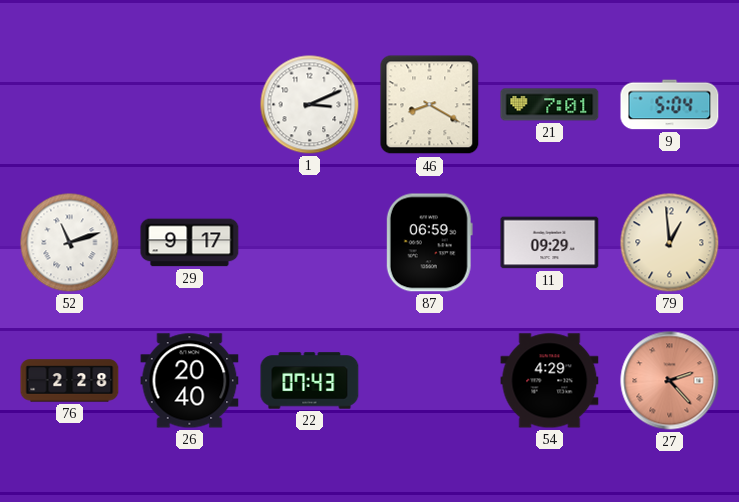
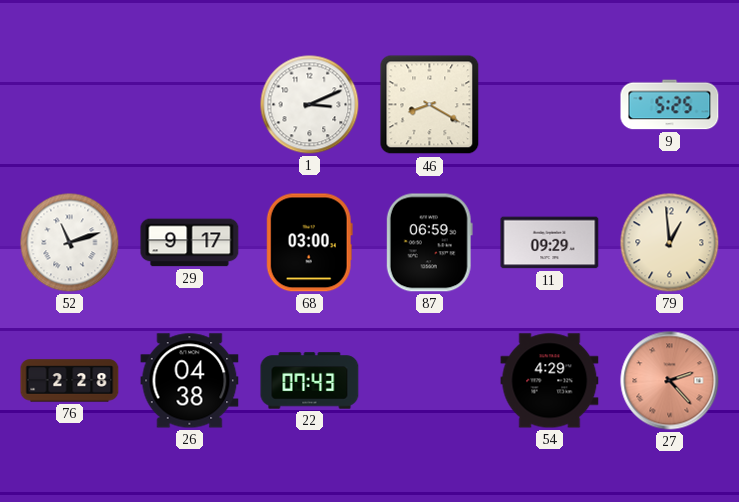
21: 7:01 -> none (550, 105)
9: 5:04 -> 5:25 (670, 105)
68: none -> 03:00 (309, 243)
26: 20:40 -> 04:38 (190, 381)
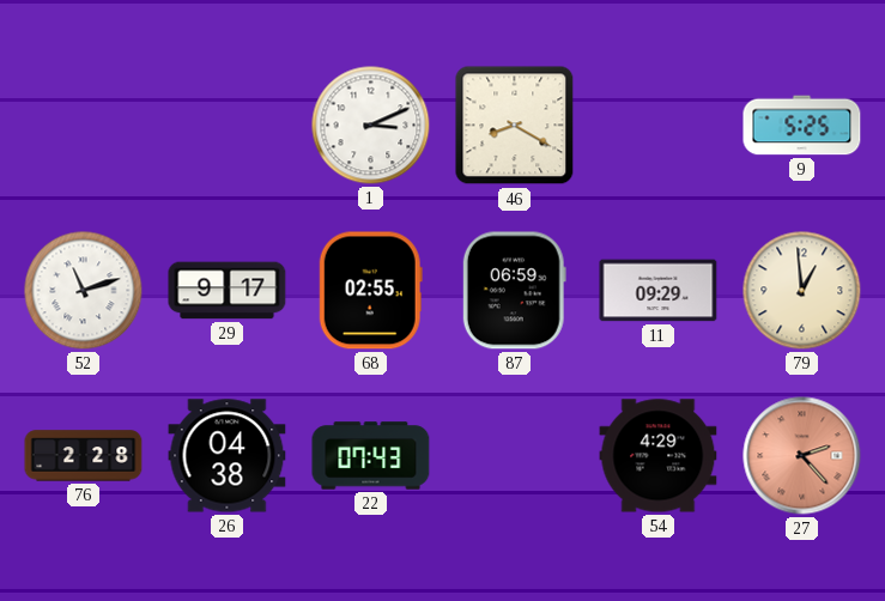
68: 03:00 -> 02:55 (370, 291)
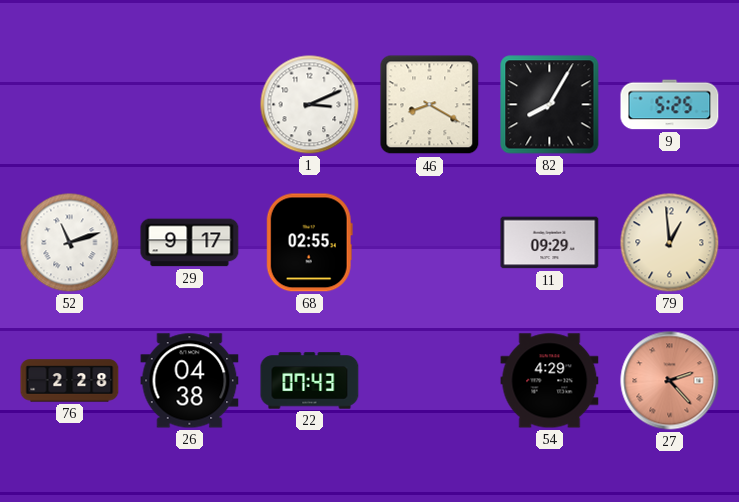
82: none -> 8:05 (550, 105)
87: 06:59 -> none (514, 291)
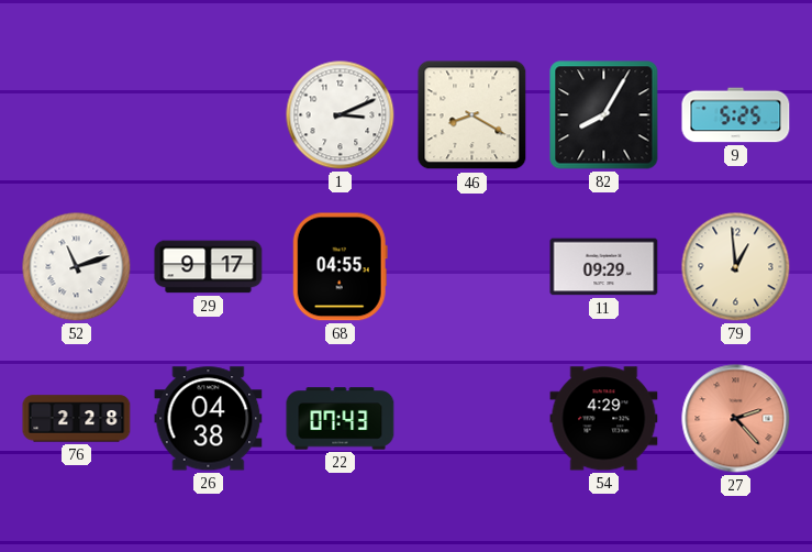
68: 02:55 -> 04:55 (340, 267)
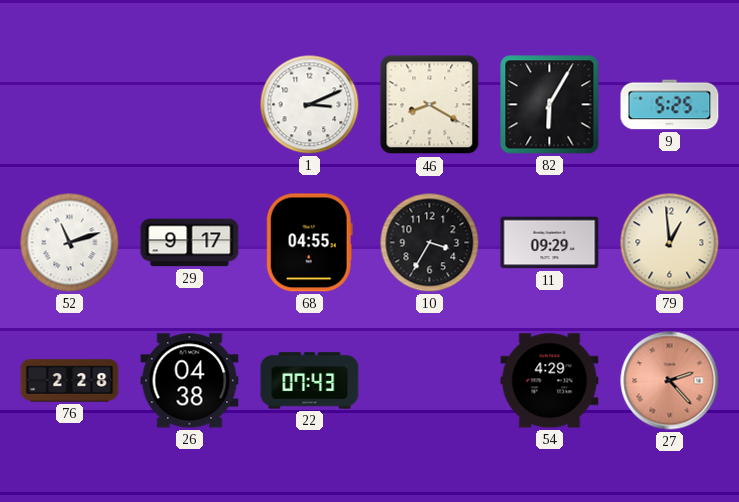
82: 8:05 -> 6:05 (550, 105)
10: none -> 3:35 (430, 243)
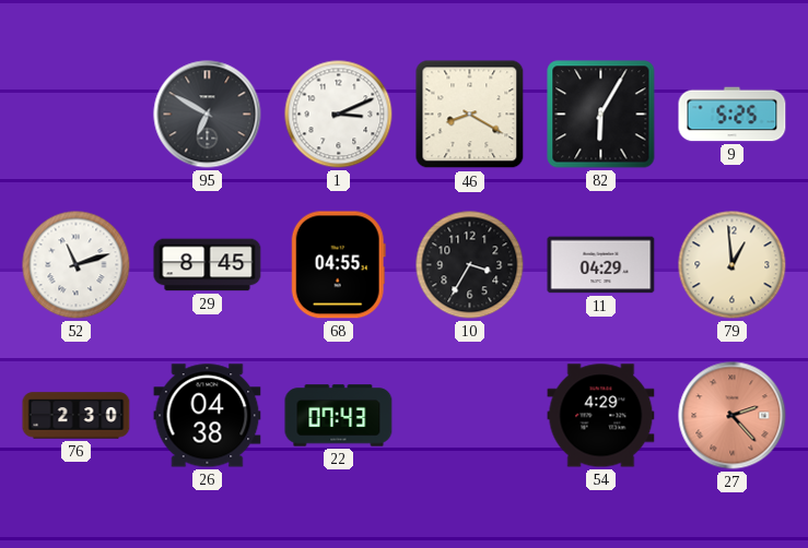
95: none -> 6:50 (208, 115)
29: 9:17 -> 8:45 (208, 265)
11: 09:29 -> 04:29 (601, 265)
76: 2:28 -> 2:30 (77, 416)
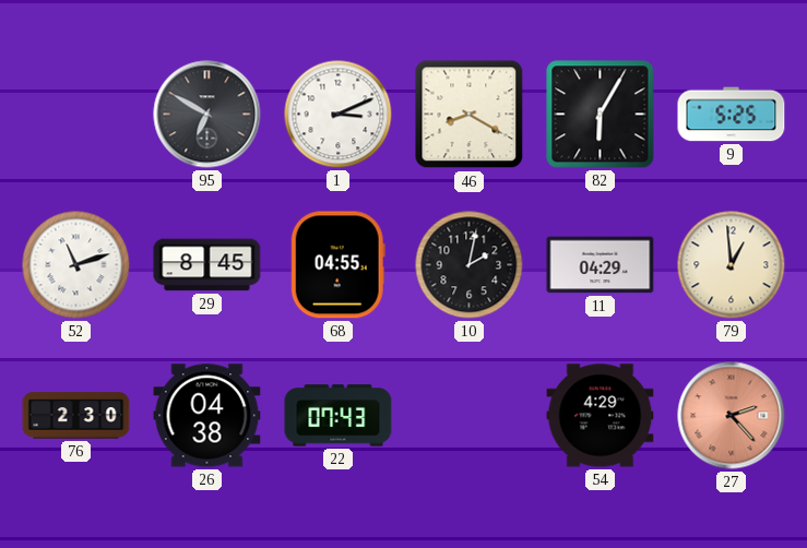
10: 3:35 -> 2:02 (470, 265)
